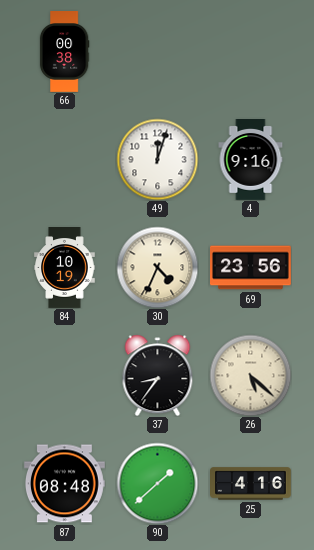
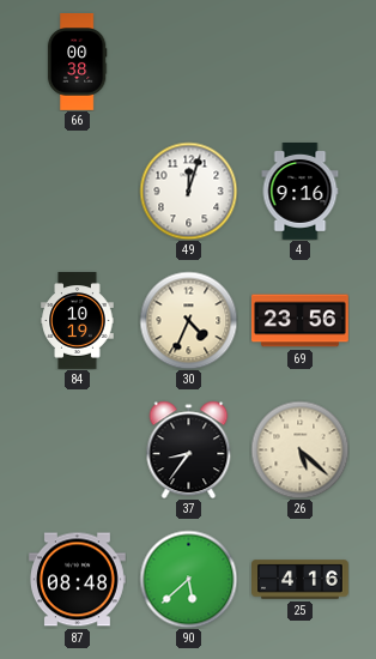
90: 1:38 -> 5:38 (188, 579)
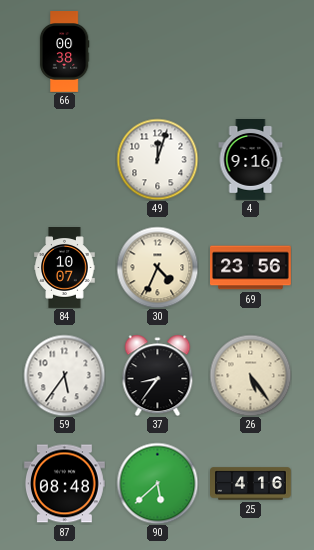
84: 10:19 -> 10:07 (65, 268)
59: none -> 5:36 (64, 375)
26: 5:22 -> 5:24 (250, 375)
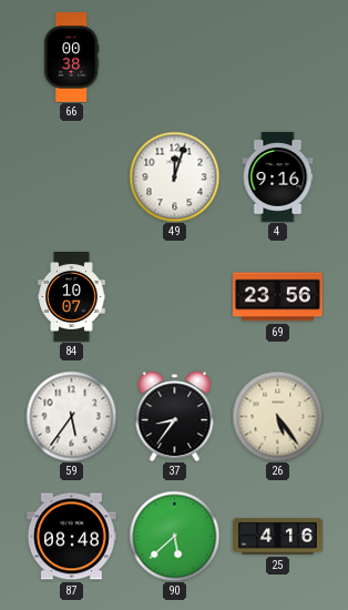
30: 4:34 -> none (157, 267)
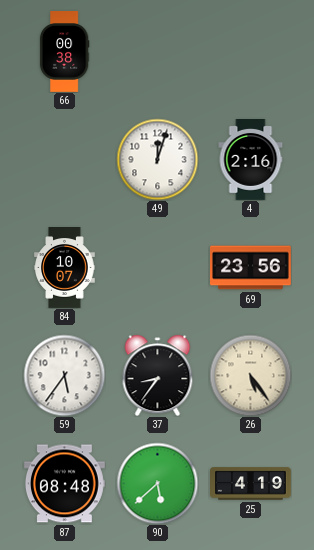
4: 9:16 -> 2:16 (251, 160)
25: 4:16 -> 4:19 (251, 484)
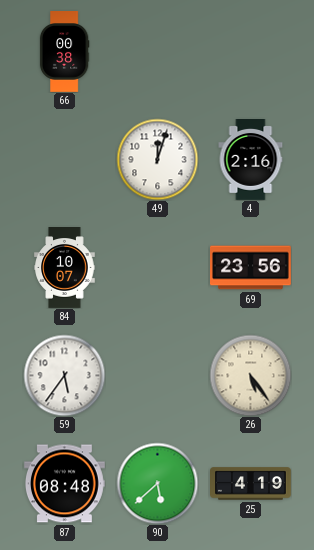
37: 8:36 -> none (158, 375)
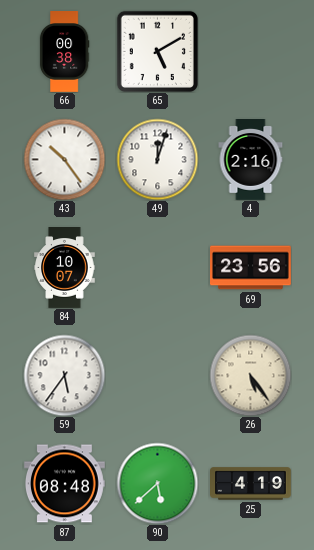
65: none -> 5:10 (157, 51)
43: none -> 10:24 (64, 159)
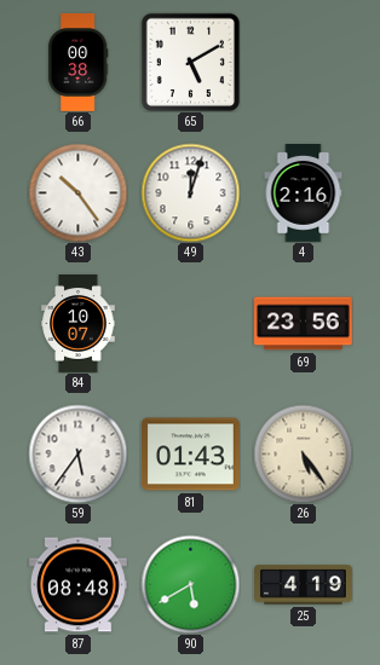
81: none -> 01:43 (190, 455)
90: 5:38 -> 5:40 (190, 584)
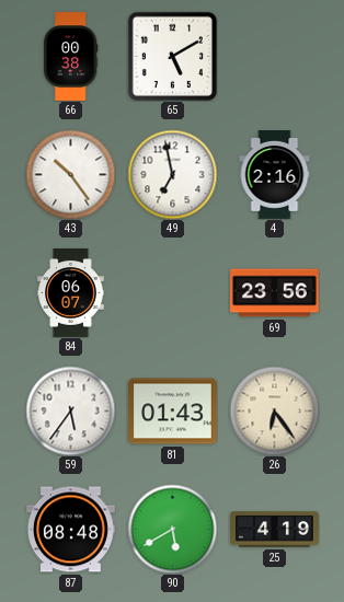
49: 12:03 -> 6:58 (172, 174)
84: 10:07 -> 06:07 (71, 293)
26: 5:24 -> 6:24 (274, 410)
